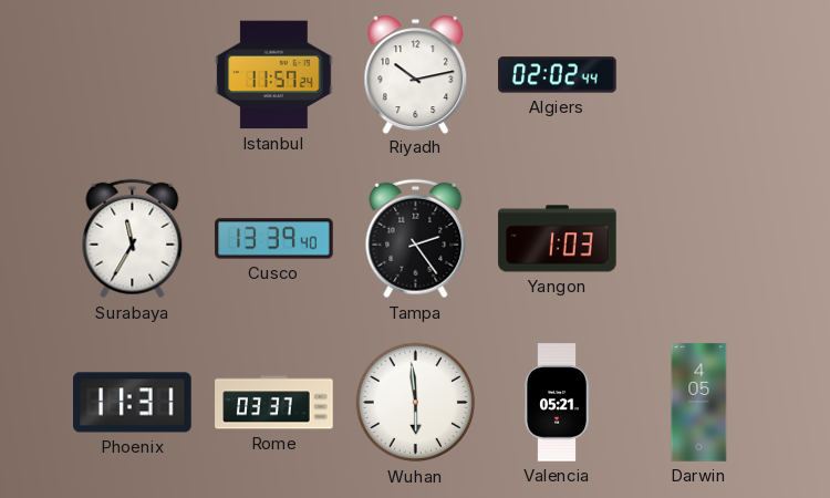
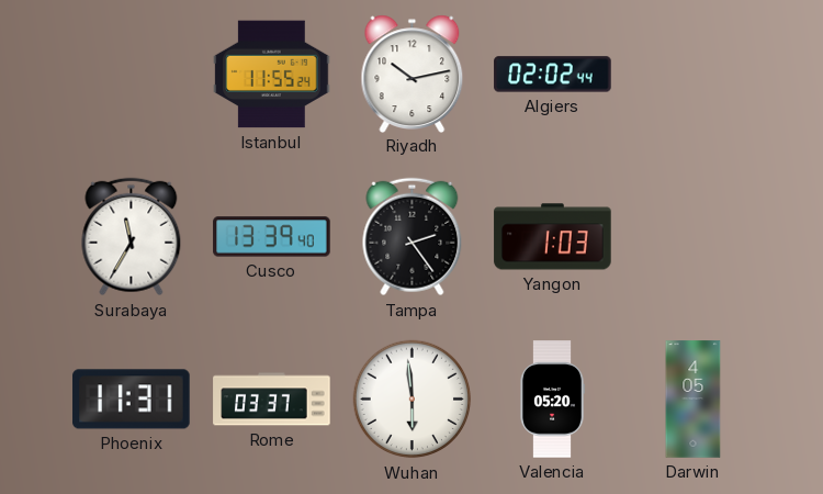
Istanbul: 11:57 -> 11:55 (272, 75)
Valencia: 05:21 -> 05:20 (552, 400)
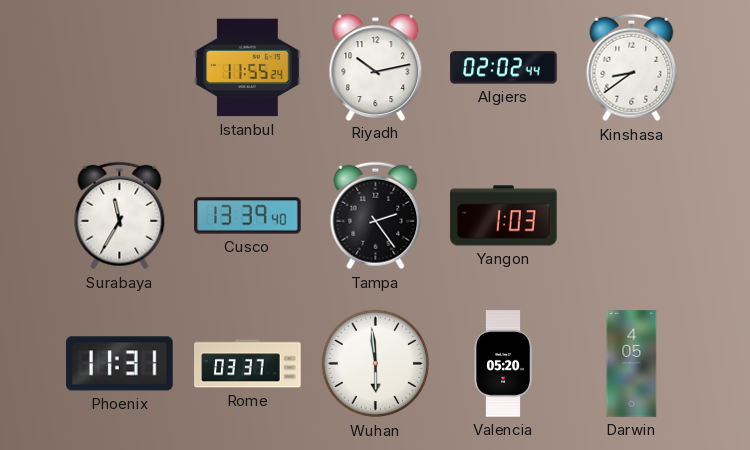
Kinshasa: none -> 8:39 (632, 68)
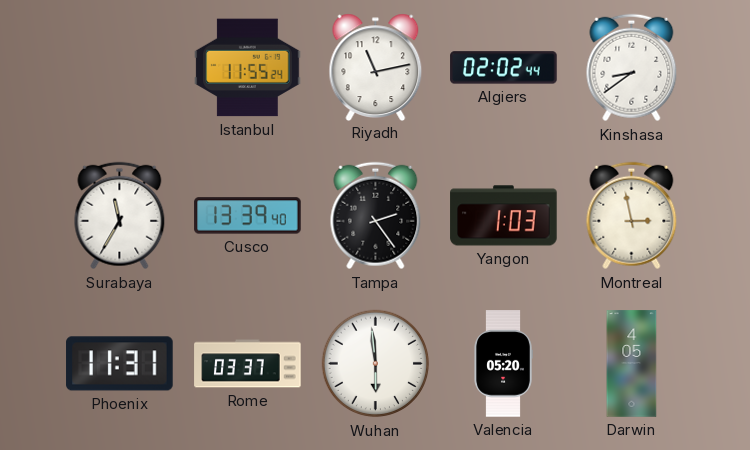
Riyadh: 10:13 -> 11:13 (376, 67)
Montreal: none -> 2:58 (632, 216)
